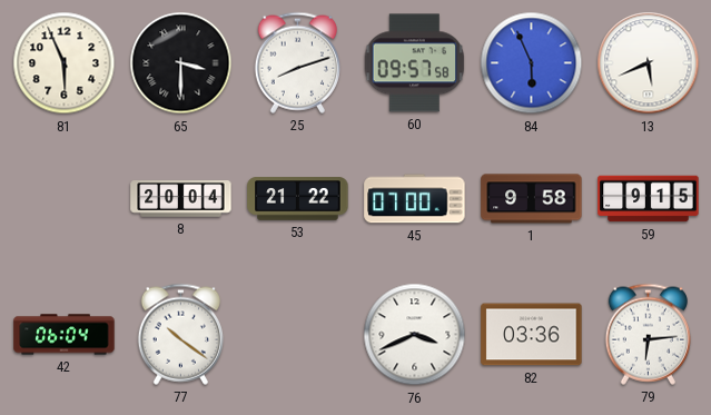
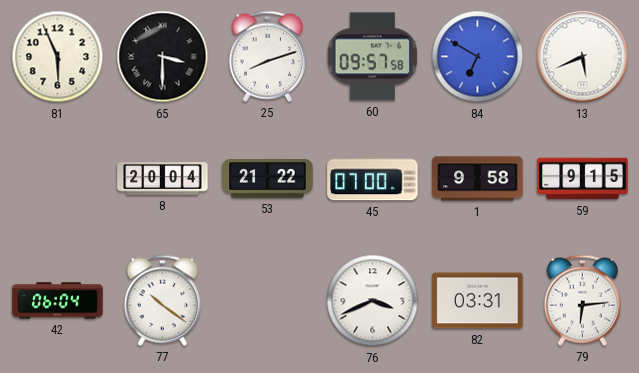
84: 5:56 -> 6:50 (478, 57)
82: 03:36 -> 03:31 (478, 301)
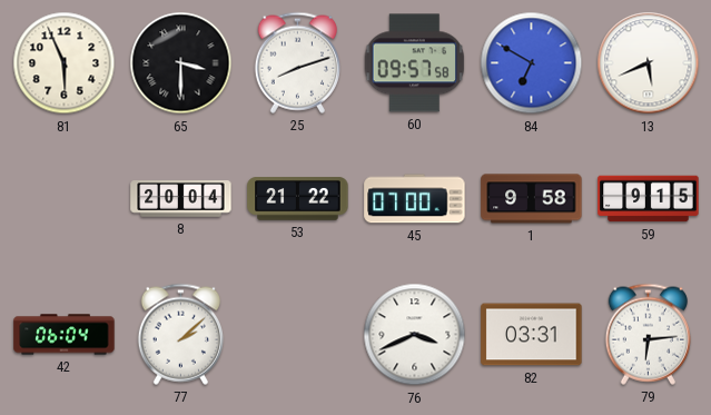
77: 10:21 -> 2:08 (180, 334)
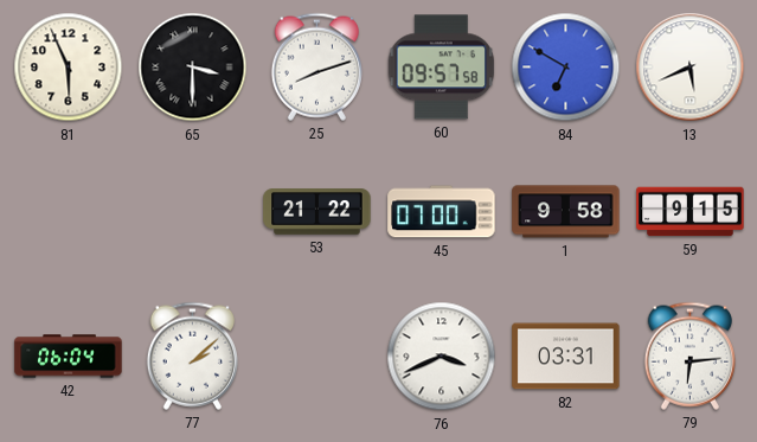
8: 20:04 -> none (181, 199)
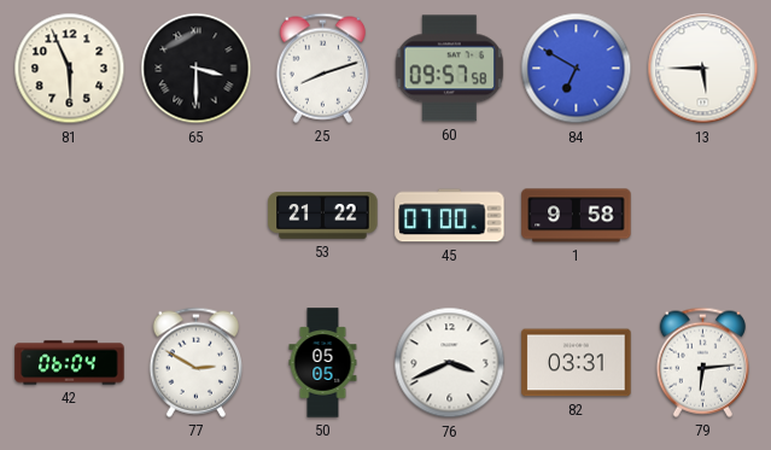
13: 5:41 -> 5:45 (703, 69)
59: 9:15 -> none (691, 212)
77: 2:08 -> 2:50 (195, 362)
50: none -> 05:05 (323, 363)
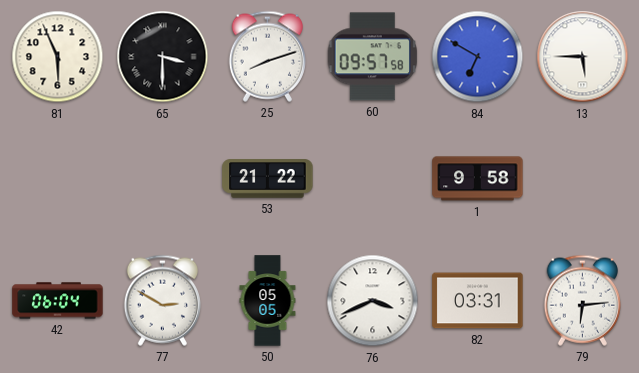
45: 07:00 -> none (450, 216)
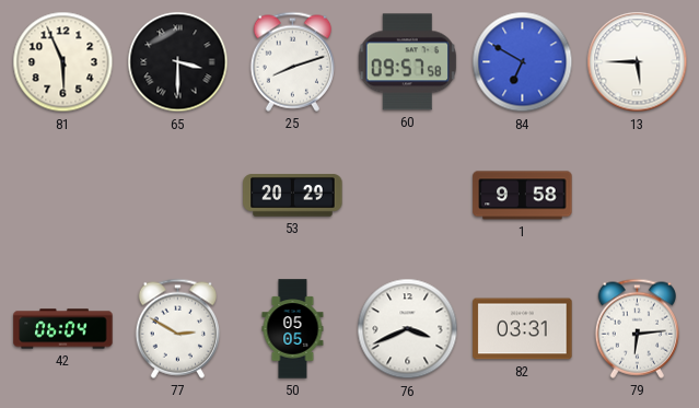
53: 21:22 -> 20:29 (293, 196)
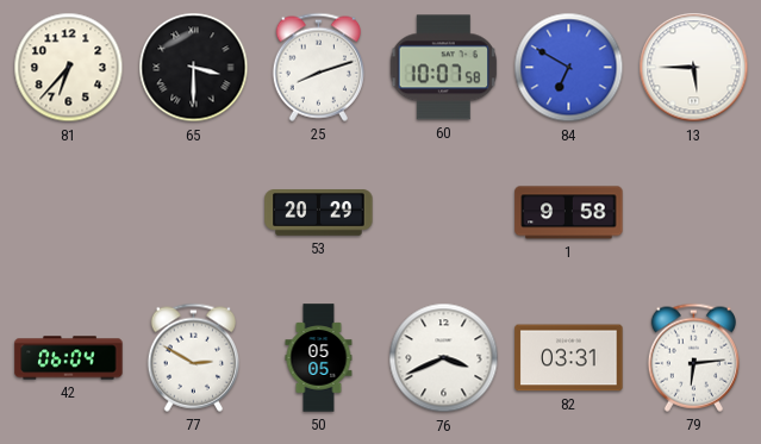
81: 5:56 -> 6:37 (69, 68)
60: 09:57 -> 10:07 (444, 68)
